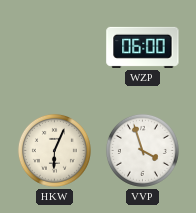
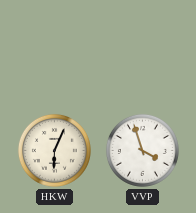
WZP: 06:00 -> none (143, 47)
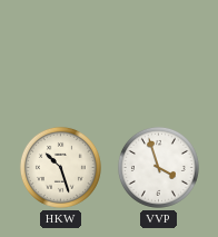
HKW: 6:04 -> 10:27 (60, 167)
